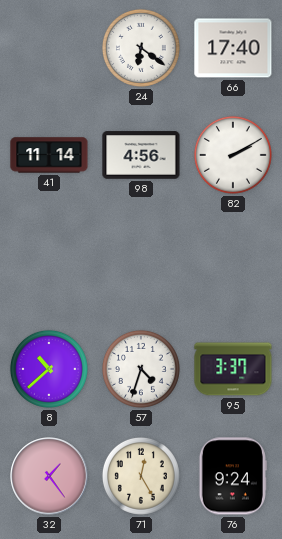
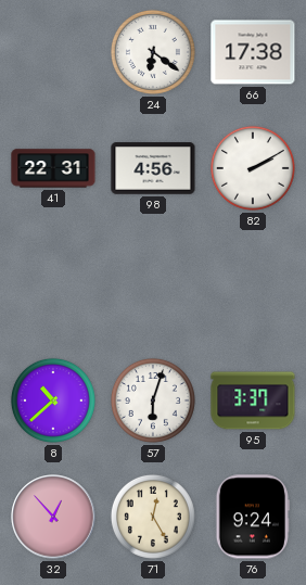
66: 17:40 -> 17:38 (253, 52)
41: 11:14 -> 22:31 (53, 168)
57: 4:33 -> 6:03 (153, 400)
32: 1:24 -> 12:53 (53, 517)
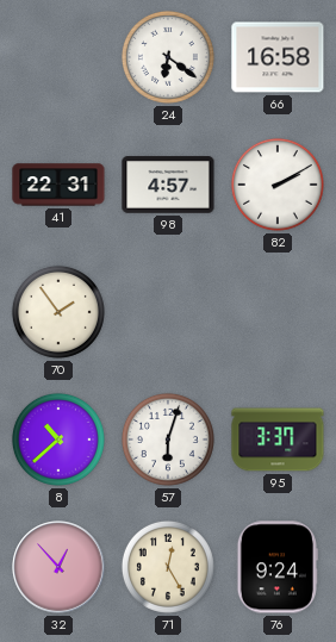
66: 17:38 -> 16:58 (278, 57)
98: 4:56 -> 4:57 (168, 185)
70: none -> 1:54 (58, 312)
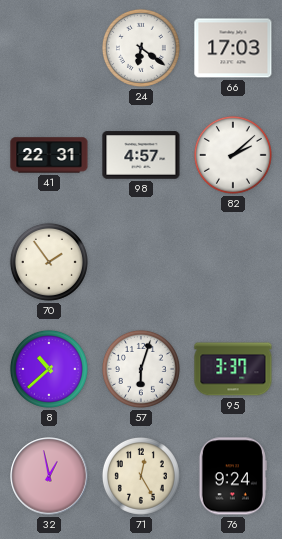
66: 16:58 -> 17:03 (233, 48)
82: 2:10 -> 2:08 (233, 155)
32: 12:53 -> 12:58 (49, 476)
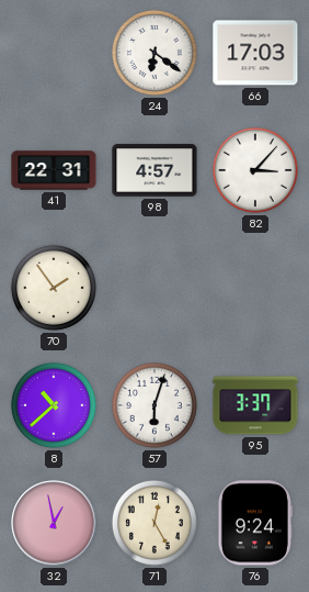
82: 2:08 -> 3:07 (255, 170)
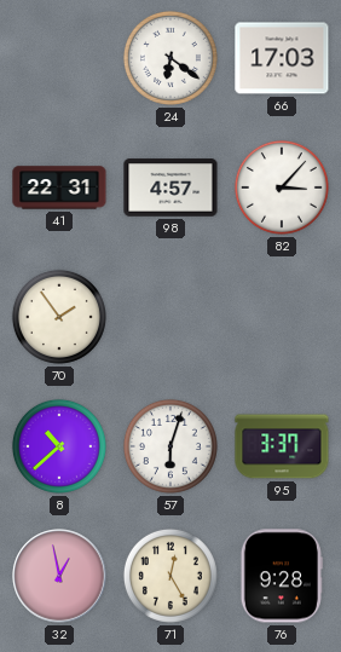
76: 9:24 -> 9:28 (282, 576)
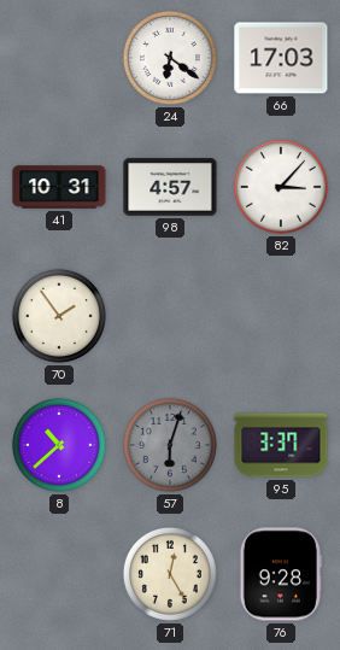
41: 22:31 -> 10:31 (59, 187)
57 dial: white -> grey (170, 445)
32: 12:58 -> none (59, 576)
